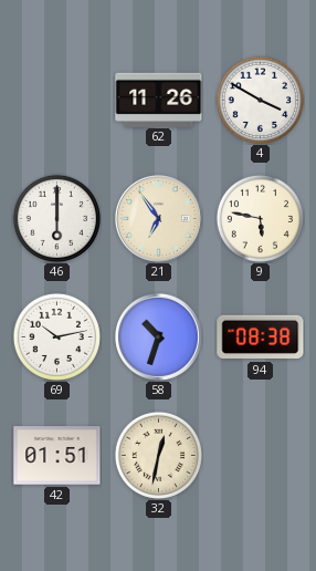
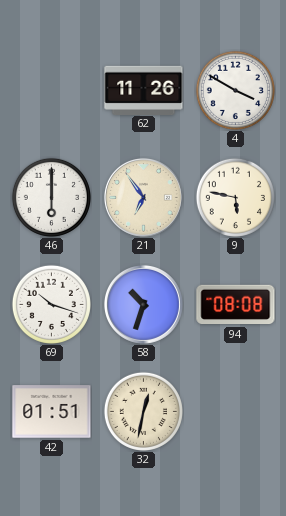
69: 10:13 -> 10:18 (51, 304)
94: 08:38 -> 08:08 (236, 305)
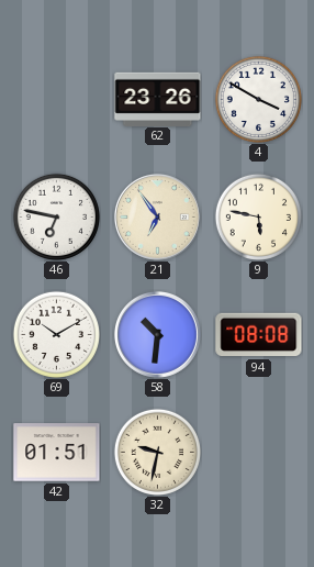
62: 11:26 -> 23:26 (158, 99)
46: 6:00 -> 6:47 (56, 216)
69: 10:18 -> 10:10 (56, 334)
58: 10:33 -> 10:31 (157, 334)
32: 12:32 -> 9:32 (157, 452)
